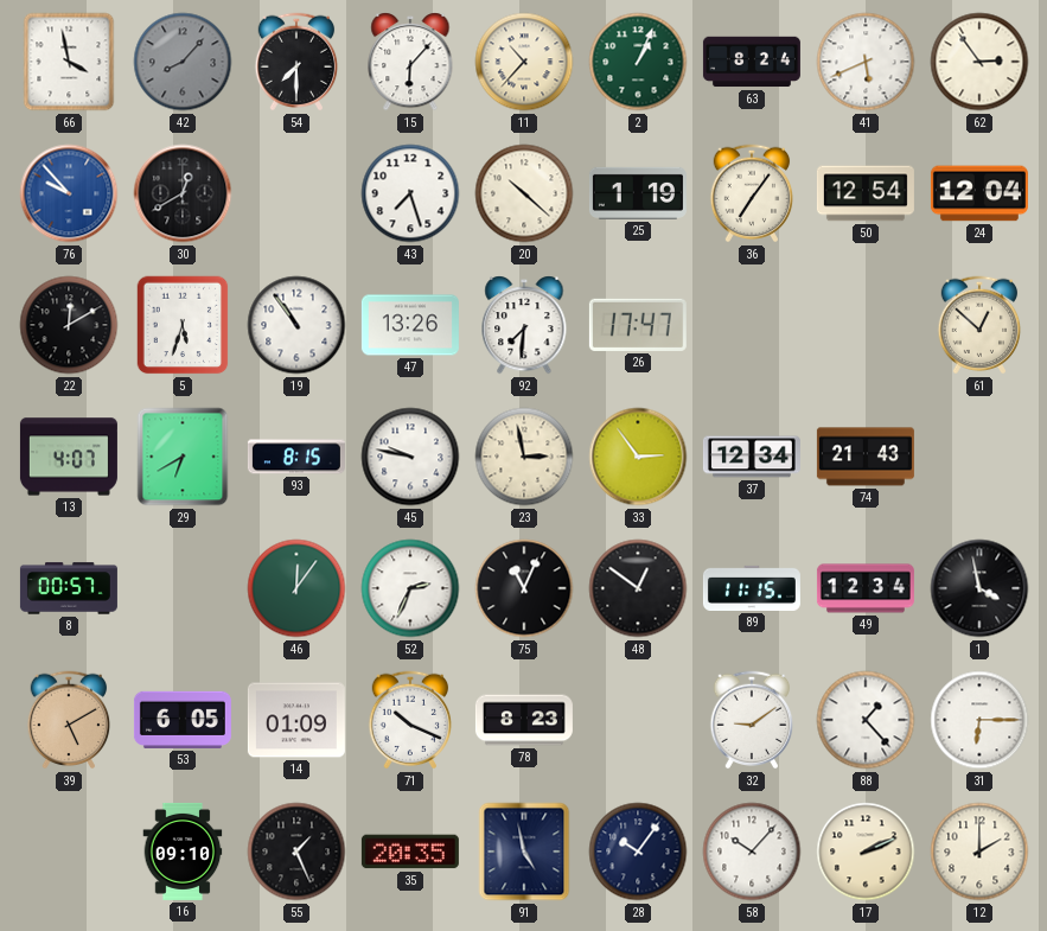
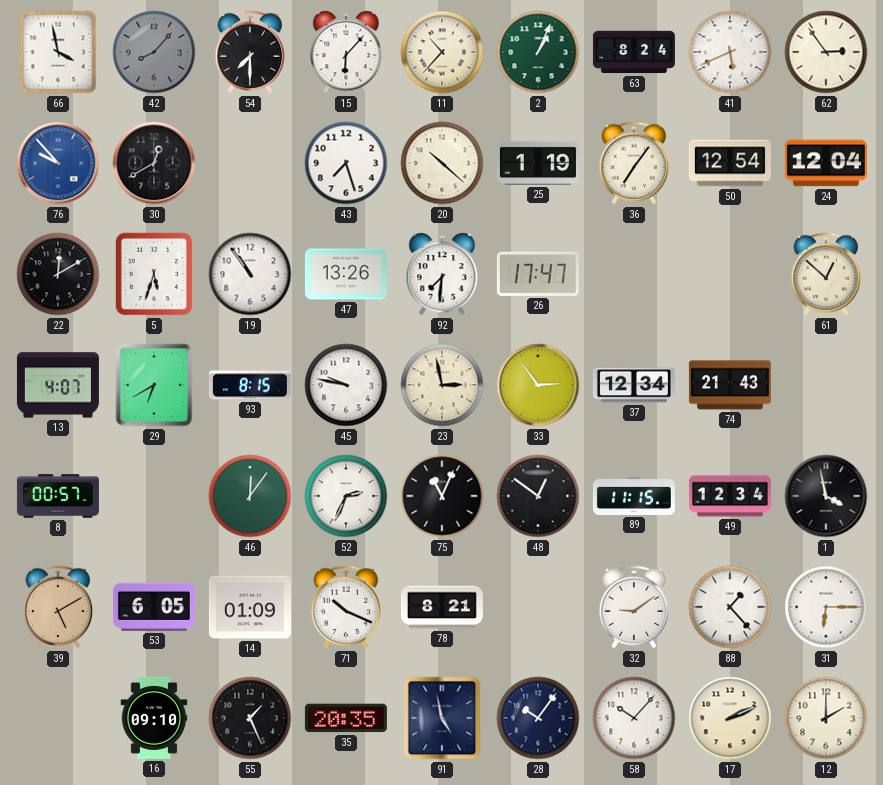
78: 8:23 -> 8:21 (442, 607)
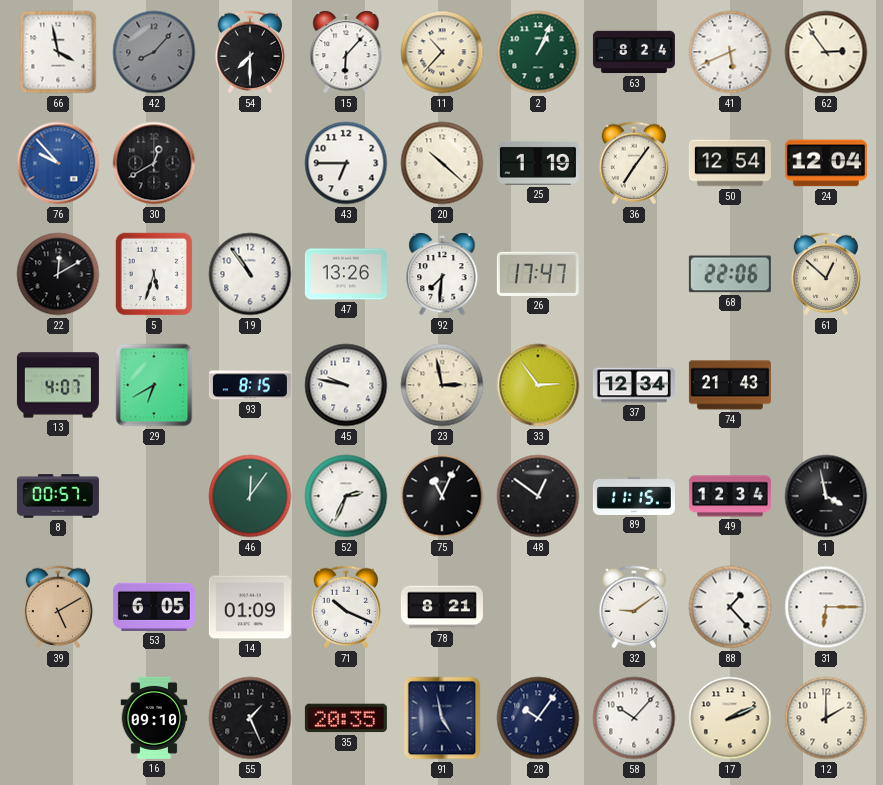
43: 7:27 -> 6:45 (346, 163)
68: none -> 22:06 (730, 274)
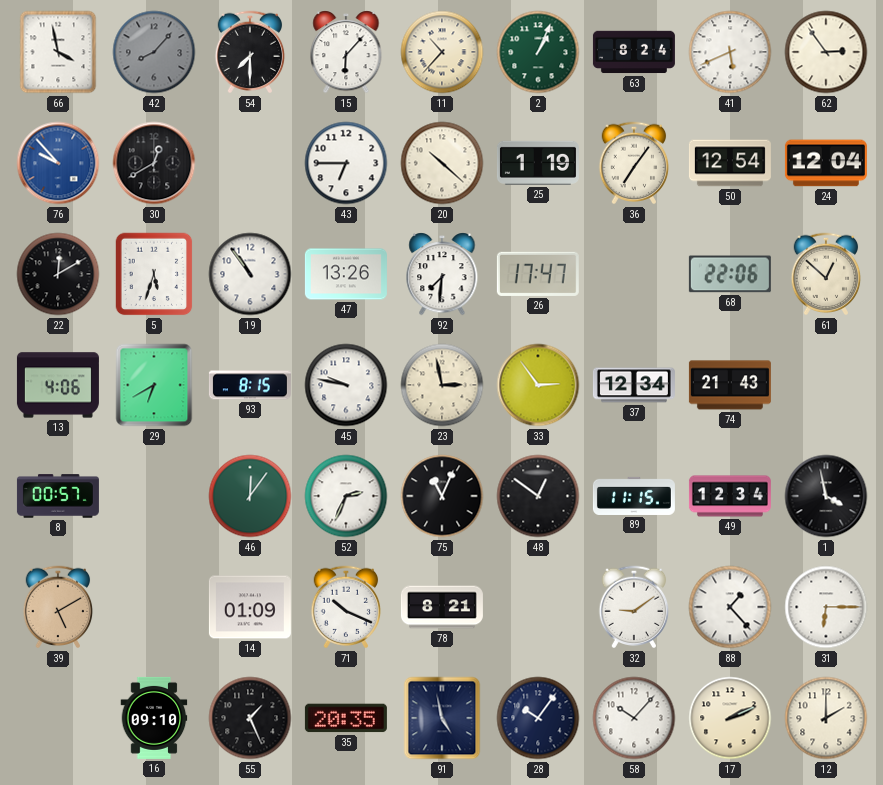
13: 4:07 -> 4:06 (58, 385)
53: 6:05 -> none (154, 607)
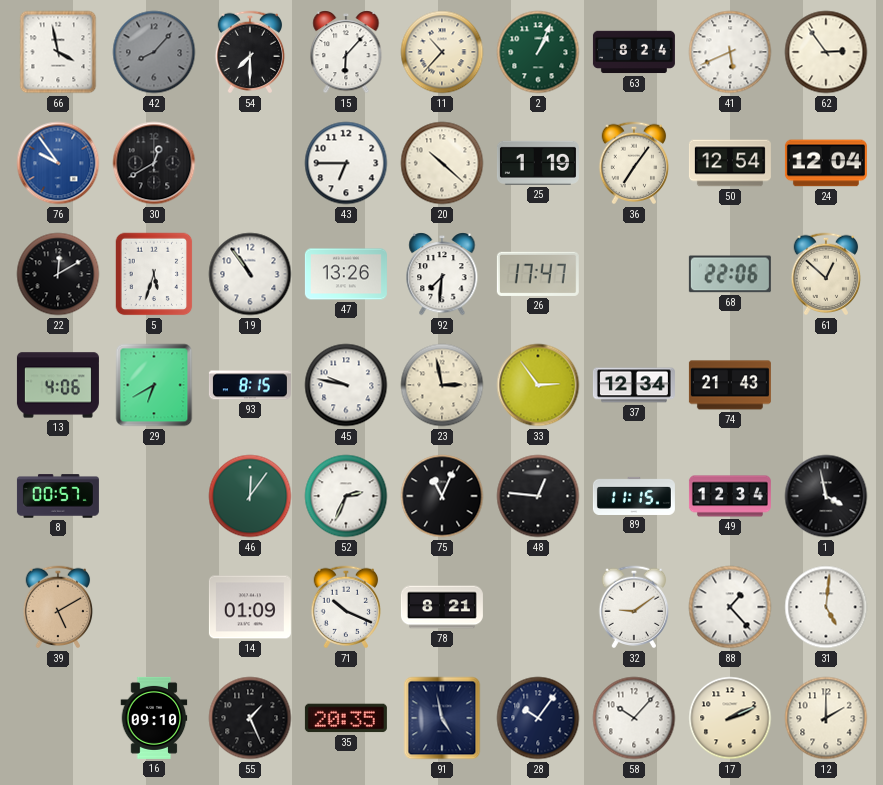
76: 9:53 -> 9:54 (58, 163)
48: 12:51 -> 12:46 (538, 496)
31: 6:15 -> 5:01 (826, 607)
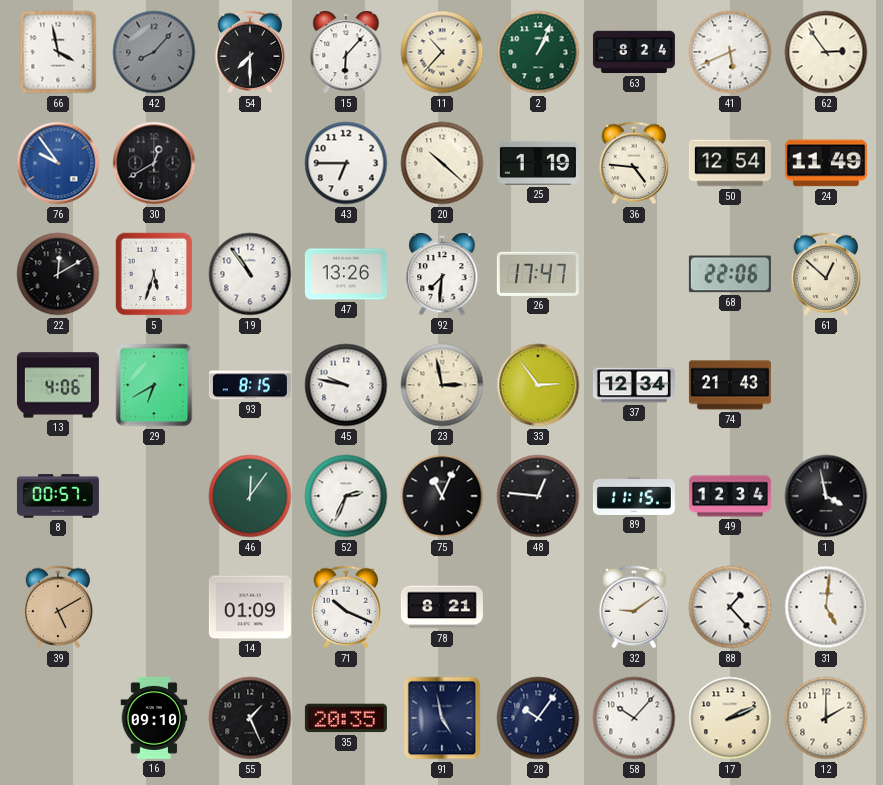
36: 7:06 -> 4:46 (634, 163)
24: 12:04 -> 11:49 (826, 163)
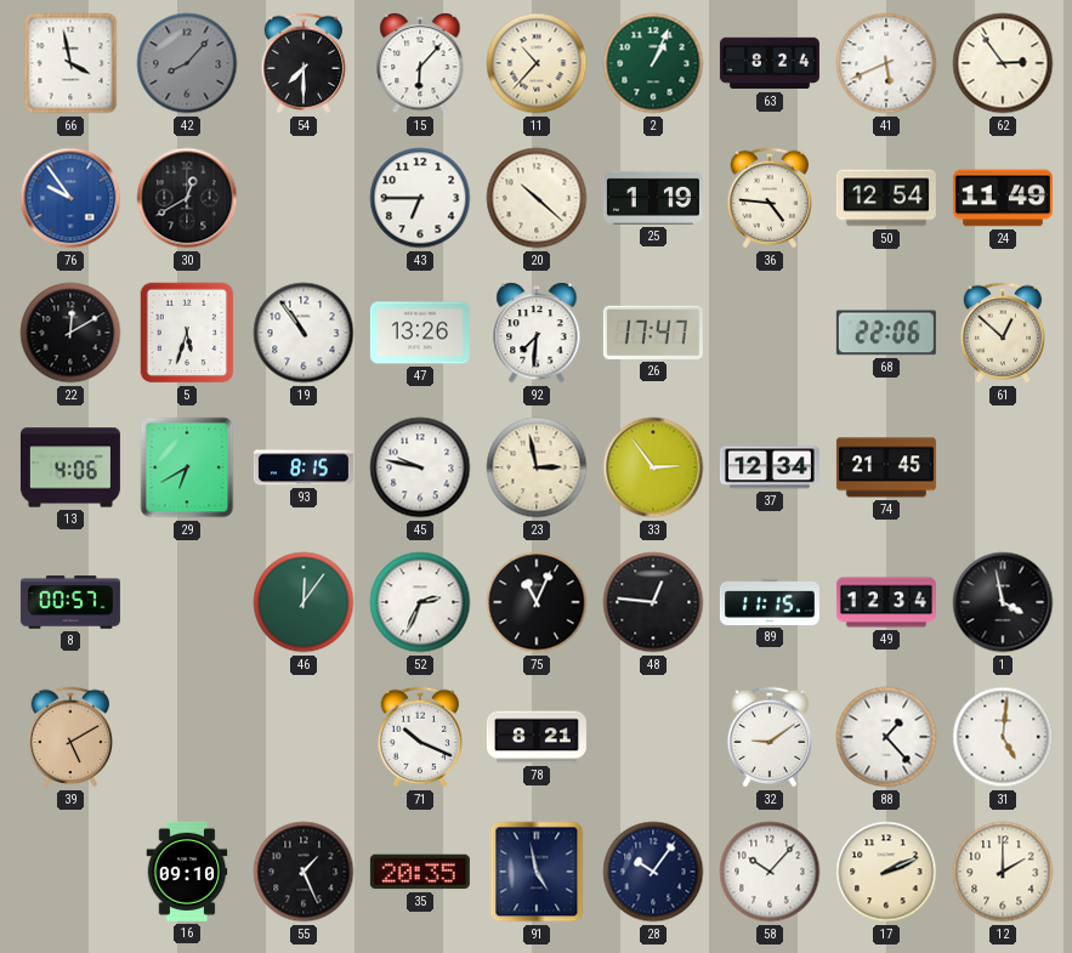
74: 21:43 -> 21:45 (886, 467)
14: 01:09 -> none (250, 607)
